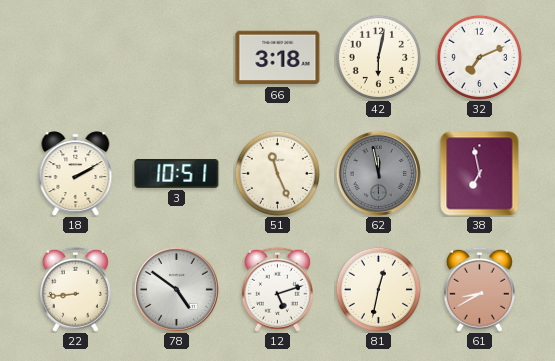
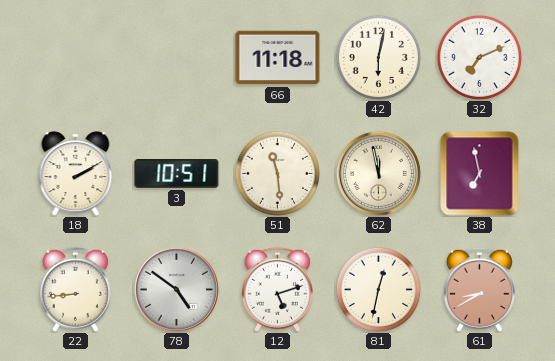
66: 3:18 -> 11:18 (278, 58)
51: 11:26 -> 11:29 (277, 173)
62 dial: grey -> cream (378, 173)
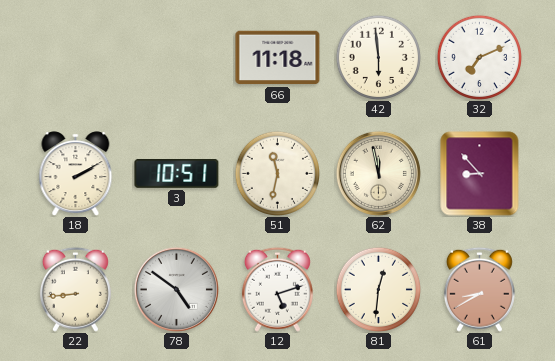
42: 6:02 -> 5:59 (378, 57)
51: 11:29 -> 11:32 (277, 173)
38: 6:58 -> 8:53 (480, 174)
81: 12:32 -> 12:31 (378, 289)
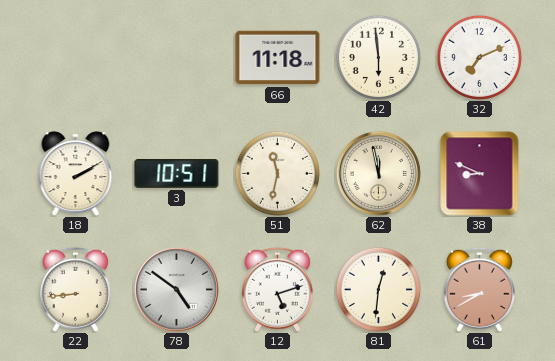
38: 8:53 -> 8:49 (480, 174)
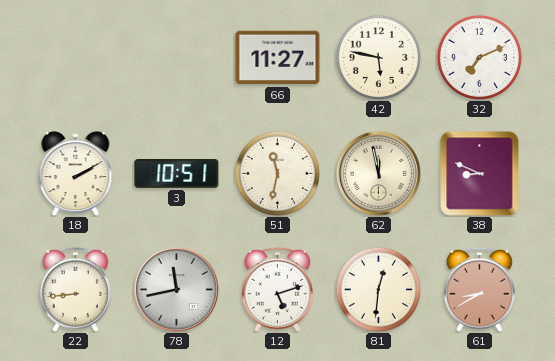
66: 11:18 -> 11:27 (278, 58)
42: 5:59 -> 5:47 (378, 57)
78: 4:51 -> 11:43 (176, 289)
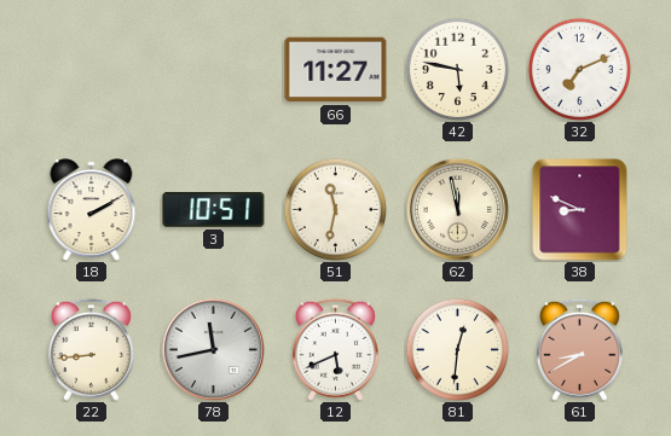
12: 5:12 -> 5:41 (335, 349)
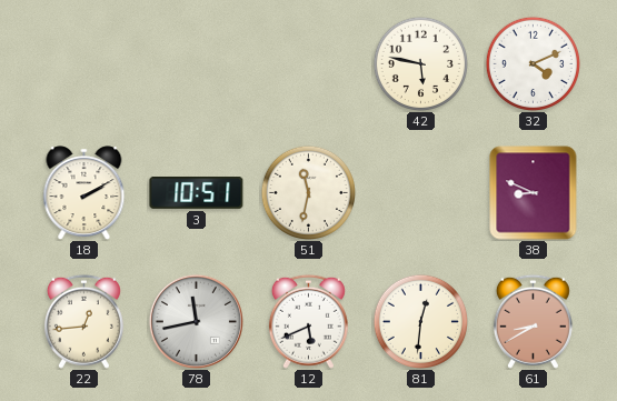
66: 11:27 -> none (336, 70)
32: 7:11 -> 4:11 (533, 63)
62: 11:58 -> none (457, 209)
22: 8:44 -> 12:44 (83, 321)
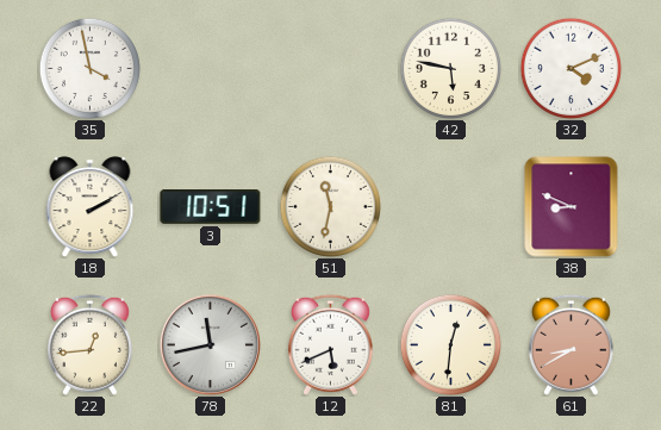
35: none -> 3:58 (89, 68)
